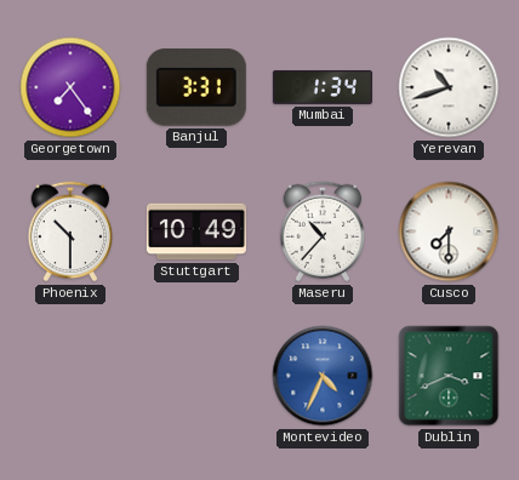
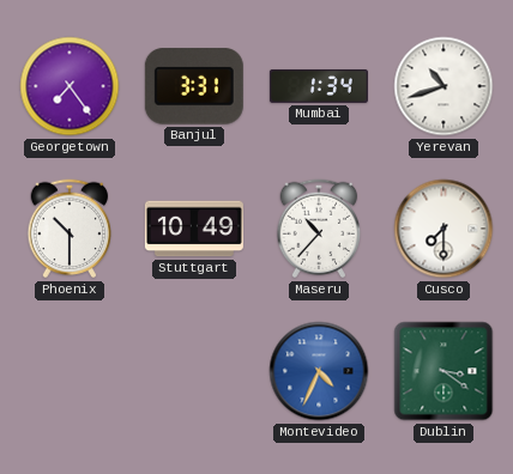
Dublin: 3:41 -> 3:21 (443, 371)
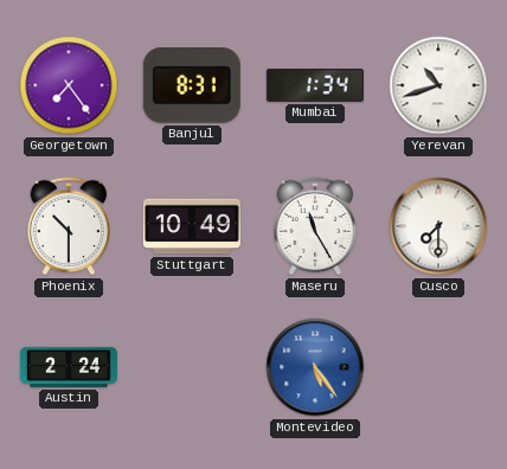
Banjul: 3:31 -> 8:31 (192, 85)
Maseru: 10:37 -> 11:25 (315, 226)
Austin: none -> 2:24 (69, 367)
Montevideo: 4:34 -> 5:24 (315, 367)
Dublin: 3:21 -> none (443, 371)
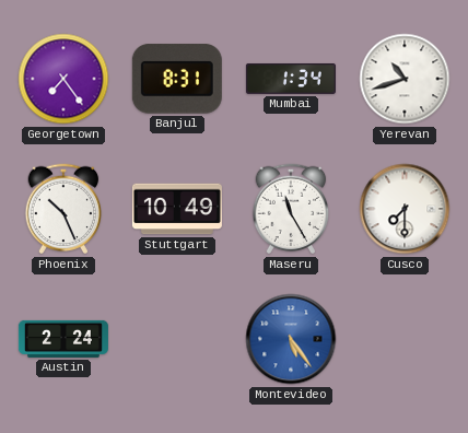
Phoenix: 10:30 -> 10:26 (63, 209)
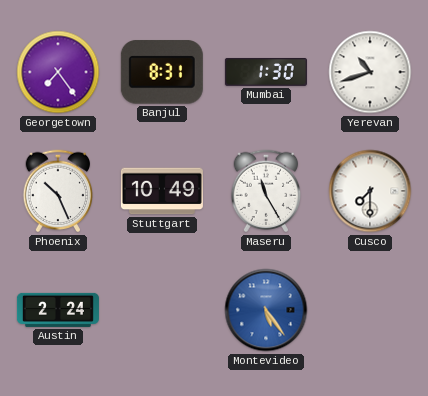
Mumbai: 1:34 -> 1:30 (266, 72)
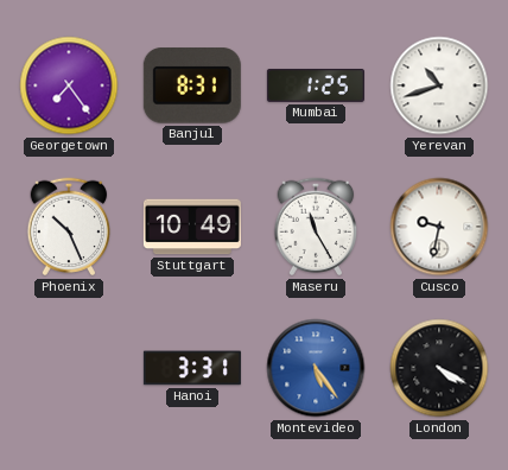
Mumbai: 1:30 -> 1:25 (316, 85)
Cusco: 7:30 -> 9:32 (439, 227)
Austin: 2:24 -> none (58, 310)
Hanoi: none -> 3:31 (192, 368)
London: none -> 4:20 (439, 368)
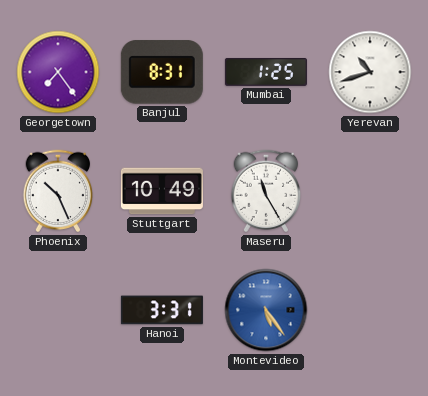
Cusco: 9:32 -> none (439, 227)
London: 4:20 -> none (439, 368)
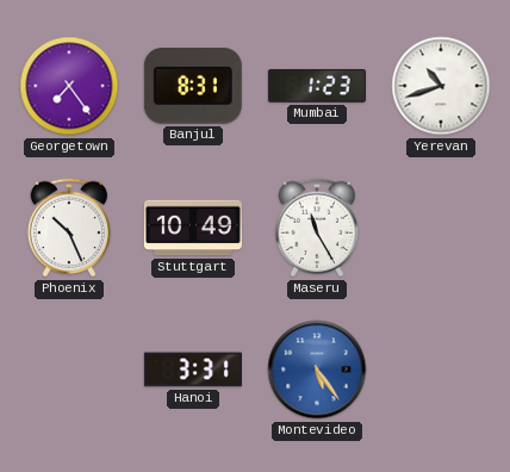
Mumbai: 1:25 -> 1:23 (317, 86)
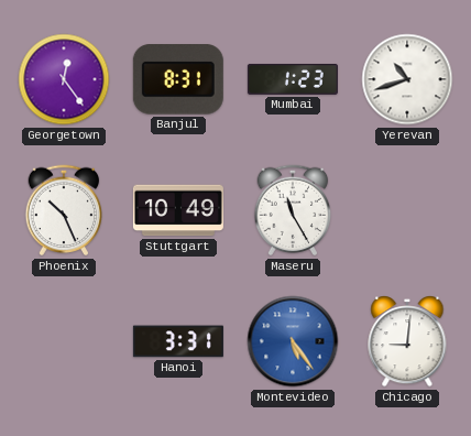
Georgetown: 7:24 -> 12:24 (64, 79)
Chicago: none -> 9:01 (407, 342)
